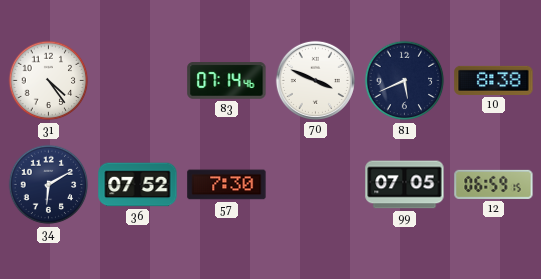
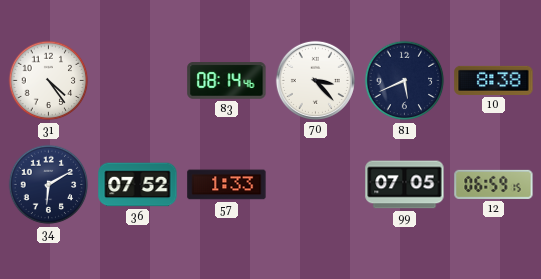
83: 07:14 -> 08:14 (227, 81)
70: 3:49 -> 3:23 (315, 80)
57: 7:30 -> 1:33 (227, 185)
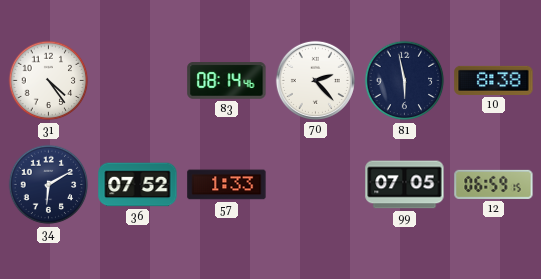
70: 3:23 -> 2:23 (315, 80)
81: 5:41 -> 5:58 (405, 81)
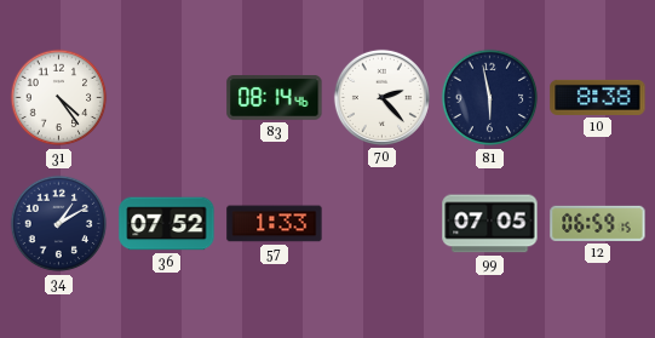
34: 6:10 -> 1:10 (59, 224)
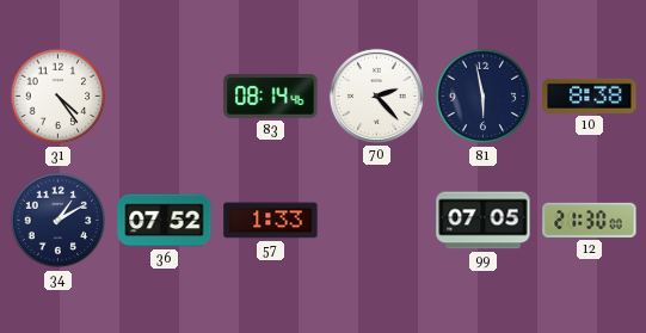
12: 06:59 -> 21:30 (590, 220)
